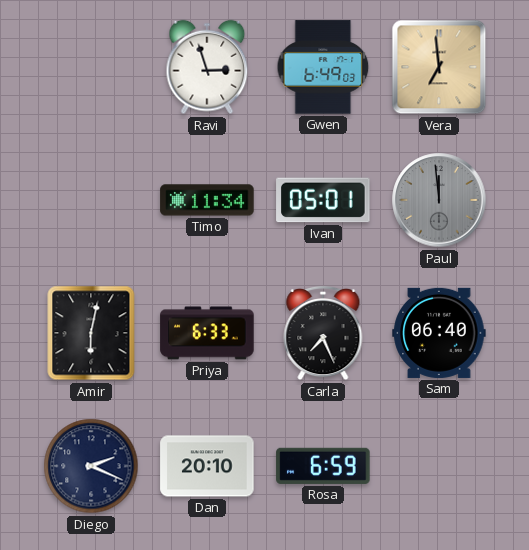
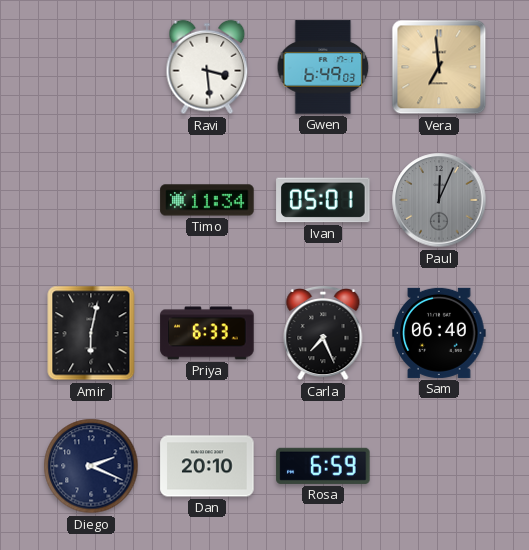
Ravi: 2:57 -> 3:29 (207, 67)
Paul: 11:59 -> 12:04 (439, 200)
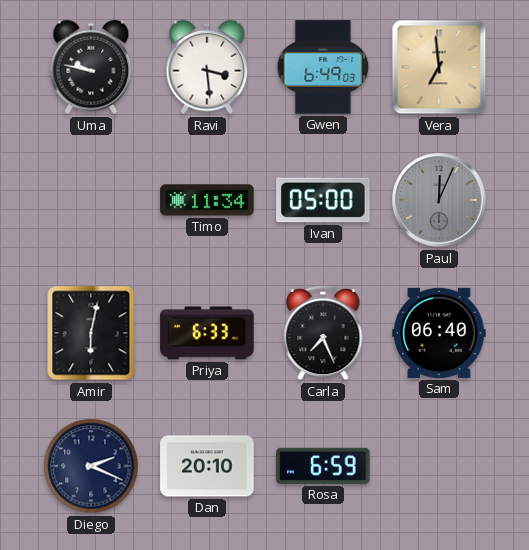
Uma: none -> 9:47 (91, 67)
Ivan: 05:01 -> 05:00 (323, 200)
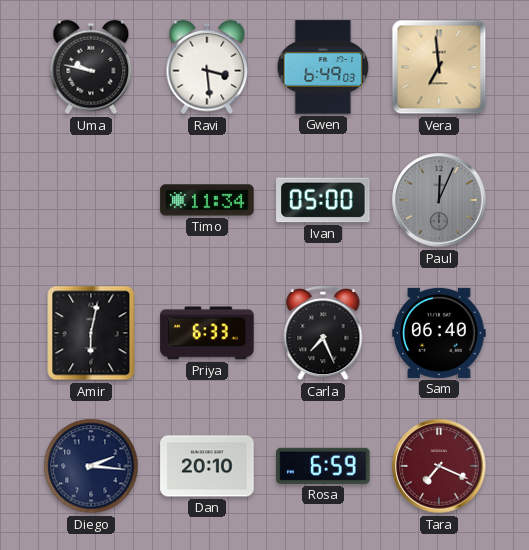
Diego: 2:19 -> 2:16 (91, 466)
Tara: none -> 7:19 (439, 466)
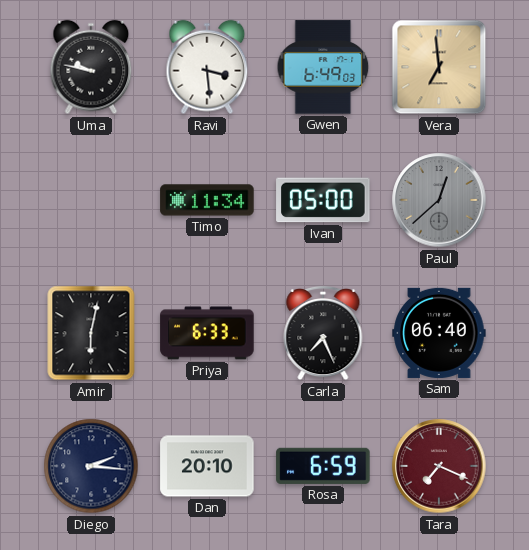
Paul: 12:04 -> 12:38 (439, 200)
